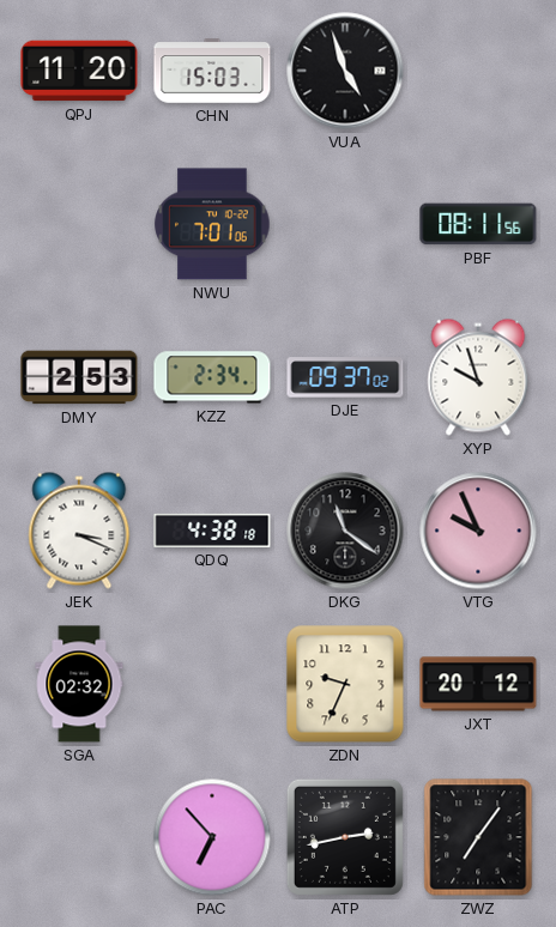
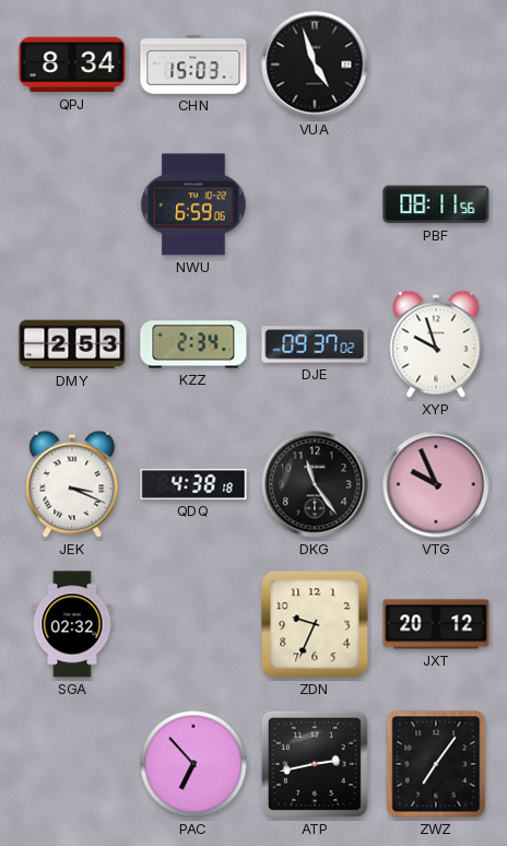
QPJ: 11:20 -> 8:34 (72, 64)
NWU: 7:01 -> 6:59 (193, 204)
DKG: 11:21 -> 11:24 (315, 484)
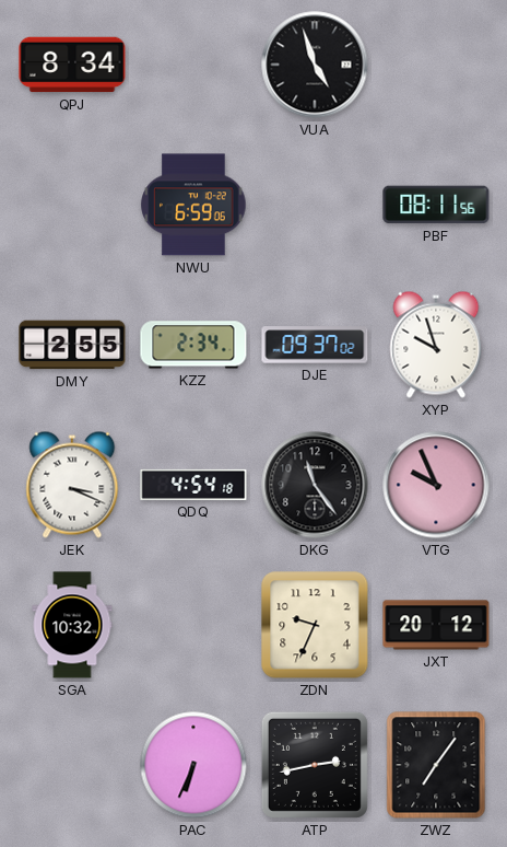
CHN: 15:03 -> none (193, 64)
DMY: 2:53 -> 2:55 (72, 345)
QDQ: 4:38 -> 4:54 (193, 485)
SGA: 02:32 -> 10:32 (72, 625)
PAC: 6:53 -> 6:34 (193, 765)
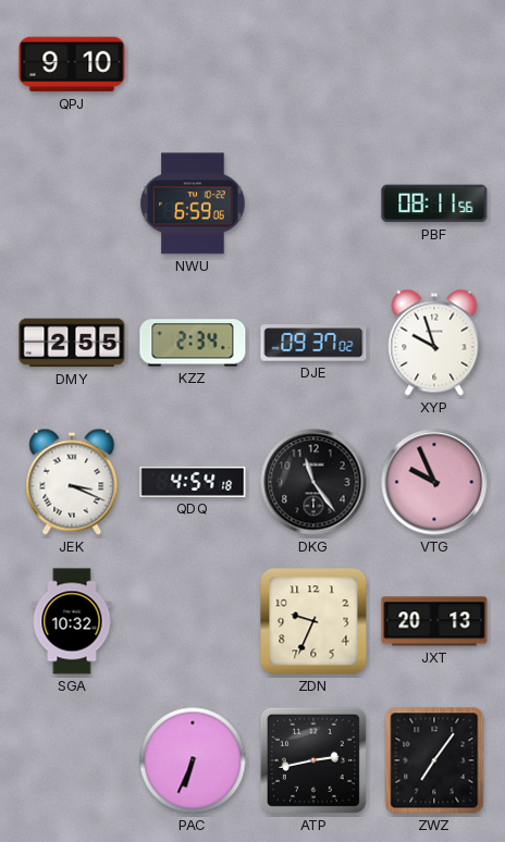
QPJ: 8:34 -> 9:10 (72, 64)
VUA: 4:57 -> none (315, 65)
JXT: 20:12 -> 20:13 (434, 621)
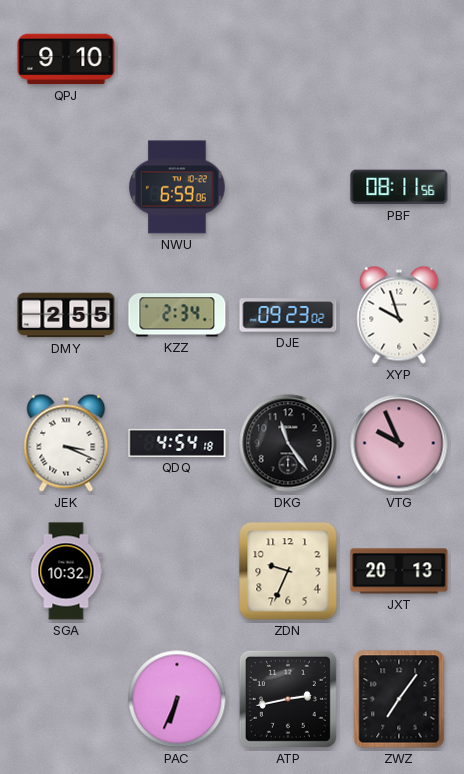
DJE: 09:37 -> 09:23 (288, 315)
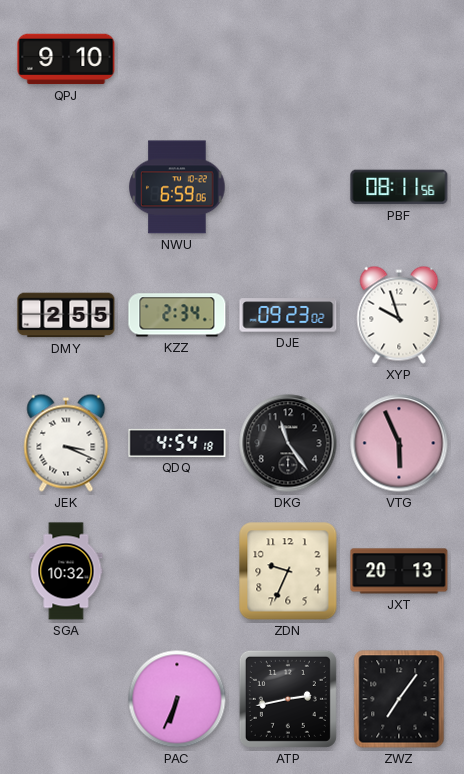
VTG: 9:56 -> 5:56 (399, 443)
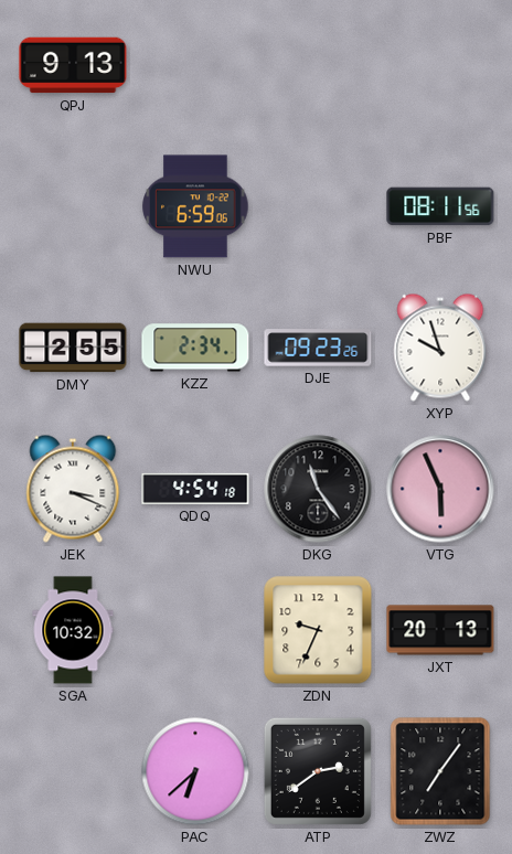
QPJ: 9:10 -> 9:13 (73, 65)
DJE: 09:23:02 -> 09:23:26 (318, 348)
PAC: 6:34 -> 6:38 (195, 771)
ATP: 2:43 -> 2:39 (318, 771)
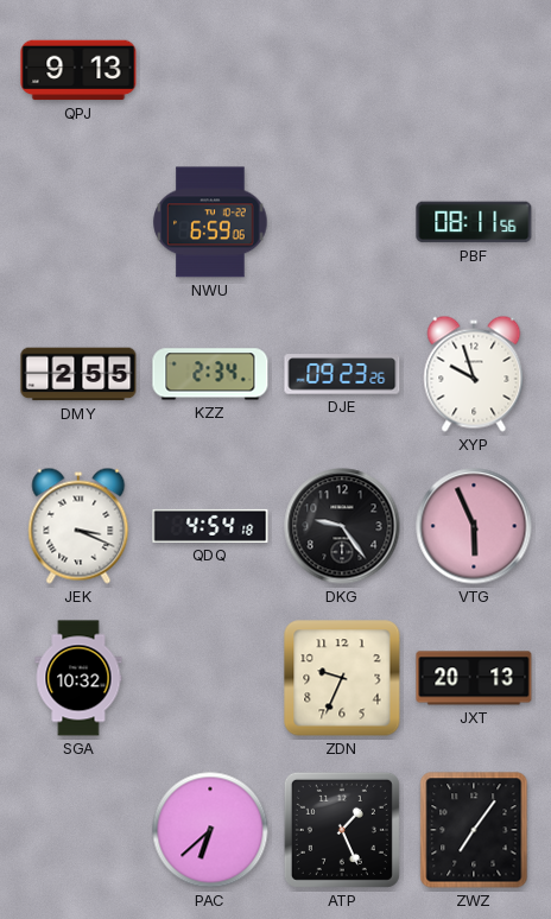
DKG: 11:24 -> 9:24 (342, 526)
ATP: 2:39 -> 1:26 (342, 830)
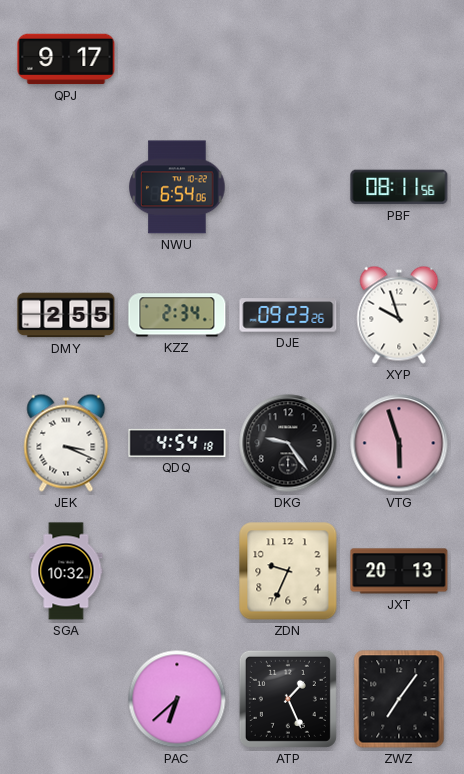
QPJ: 9:13 -> 9:17 (66, 59)
NWU: 6:59 -> 6:54 (177, 187)
VTG: 5:56 -> 5:57 (399, 443)
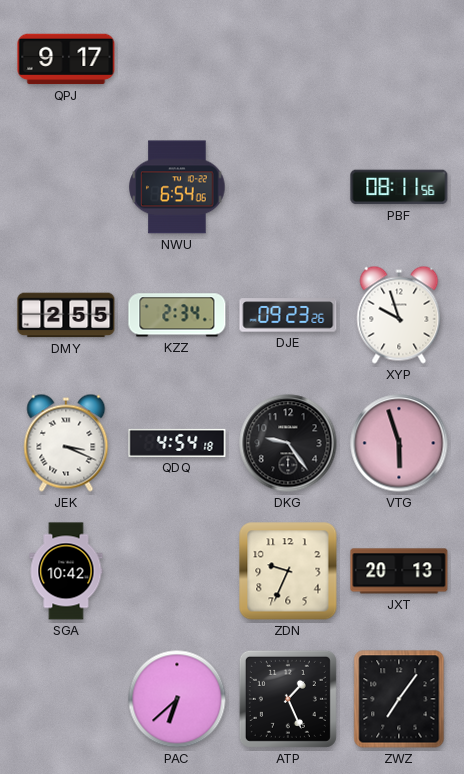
SGA: 10:32 -> 10:42 (66, 571)
